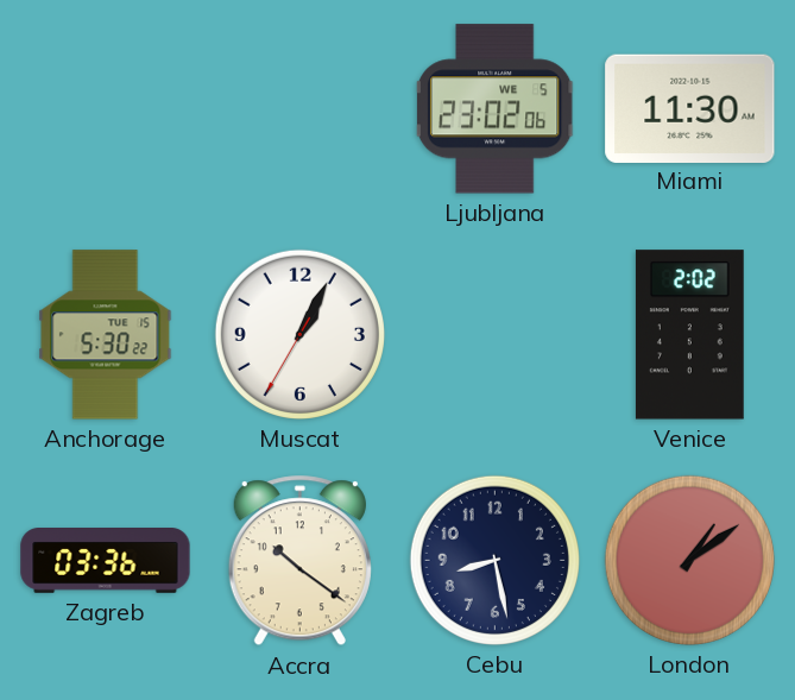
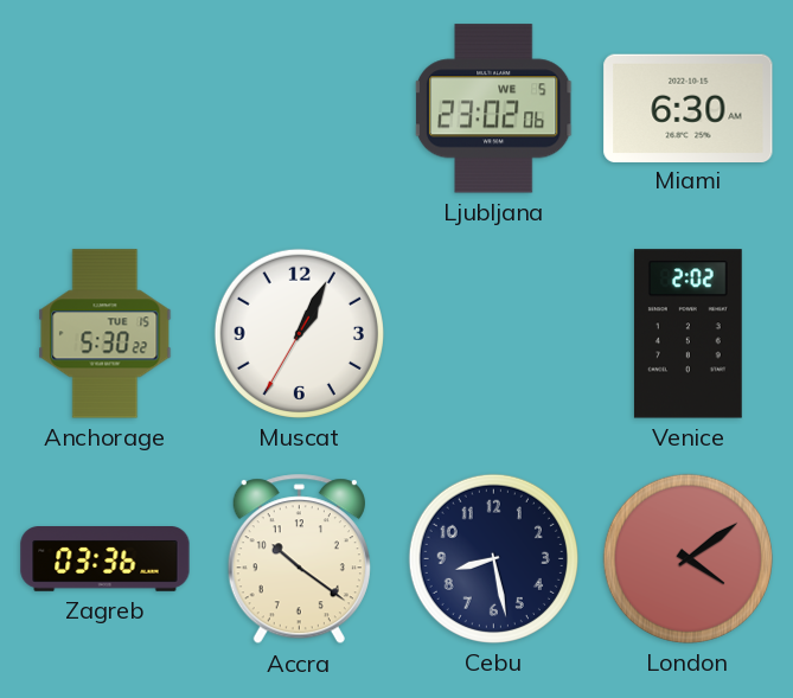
Miami: 11:30 -> 6:30 (689, 108)
London: 1:09 -> 4:09 (688, 558)
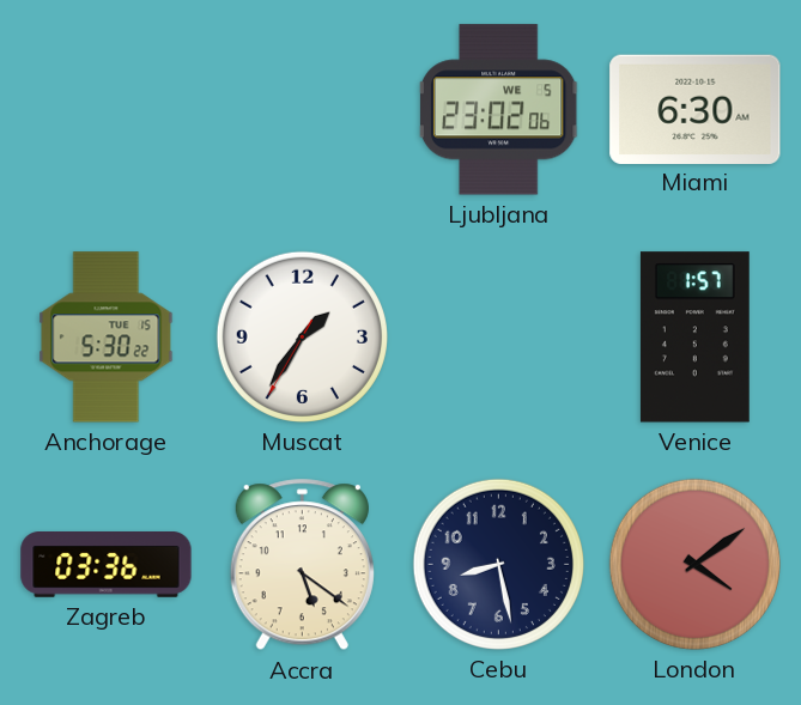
Muscat: 1:04 -> 1:35 (302, 336)
Venice: 2:02 -> 1:57 (694, 338)
Accra: 10:21 -> 5:21 (302, 565)
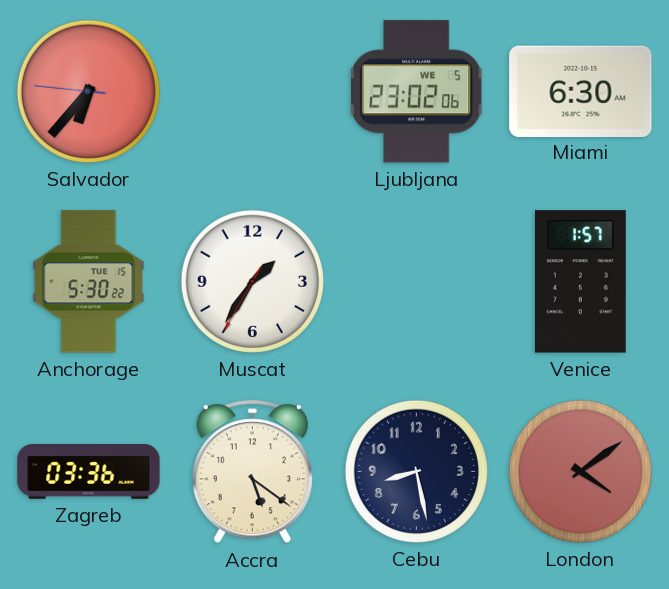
Salvador: none -> 6:36 (88, 91)
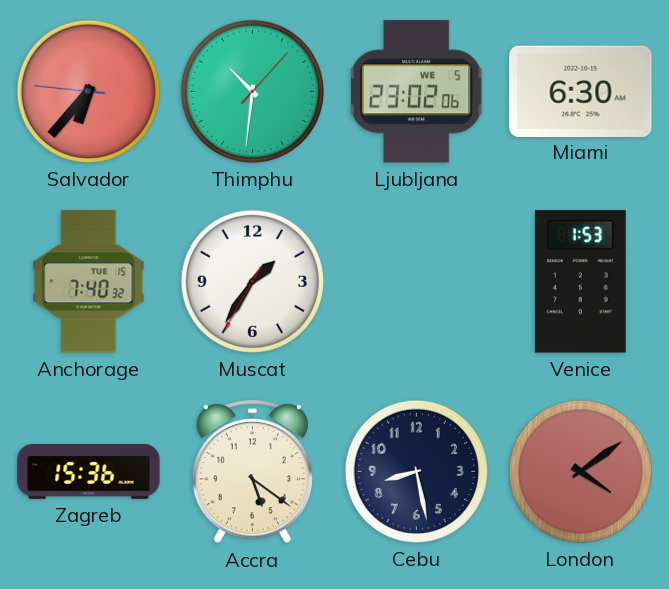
Thimphu: none -> 10:31 (252, 91)
Anchorage: 5:30 -> 7:40 (89, 282)
Venice: 1:57 -> 1:53 (580, 282)
Zagreb: 03:36 -> 15:36 (89, 472)
